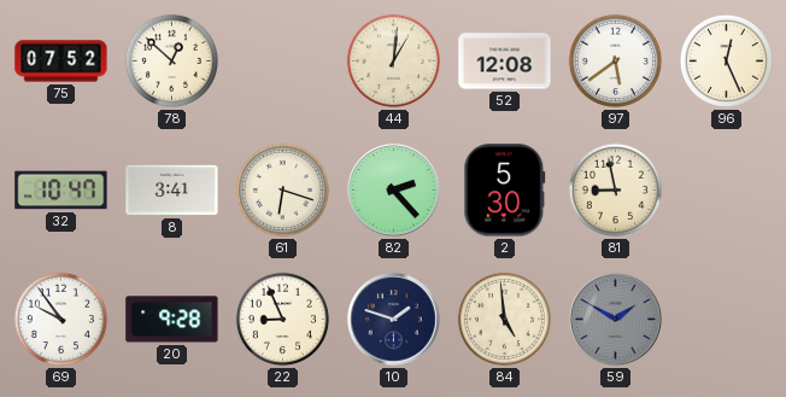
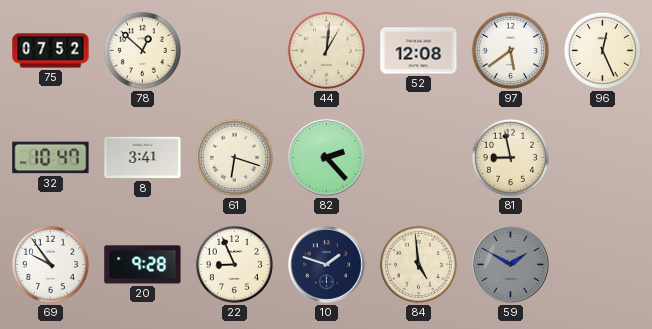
2: 5:30 -> none (505, 191)
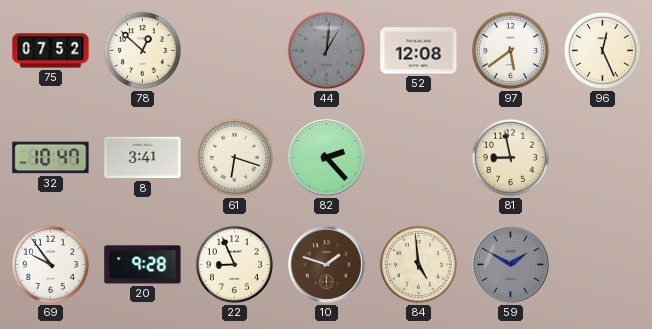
44 dial: cream -> grey (326, 50)
10 dial: navy -> brown (327, 265)
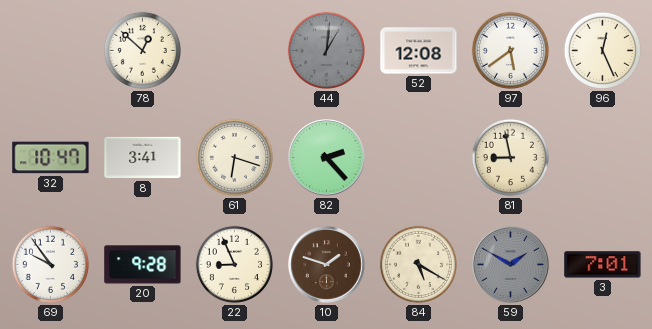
75: 07:52 -> none (51, 51)
84: 4:59 -> 5:20 (418, 264)
3: none -> 7:01 (603, 265)
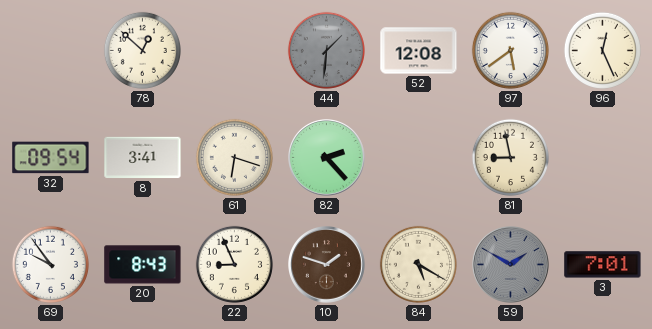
44: 1:01 -> 1:31 (326, 50)
32: 10:47 -> 09:54 (51, 158)
20: 9:28 -> 8:43 (143, 265)
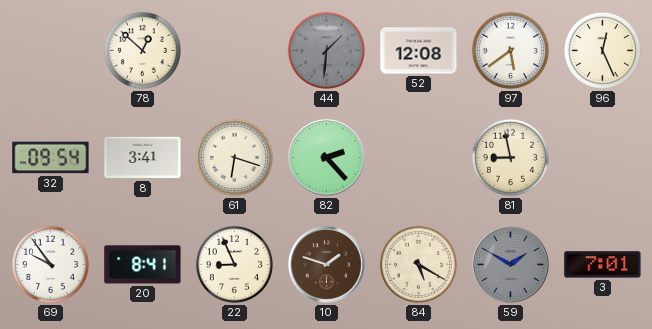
20: 8:43 -> 8:41 (143, 265)
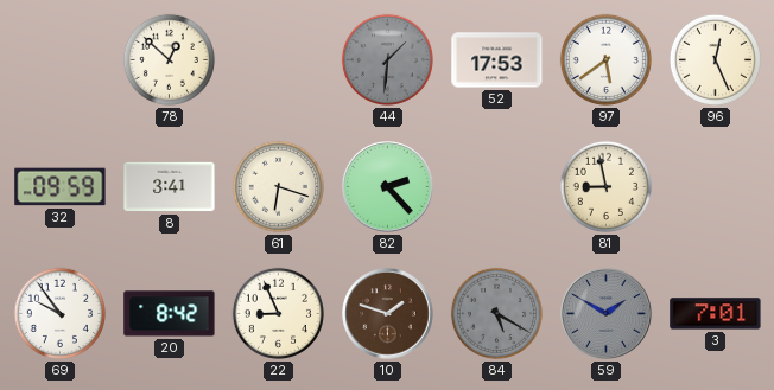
52: 12:08 -> 17:53 (497, 60)
32: 09:54 -> 09:59 (61, 187)
20: 8:41 -> 8:42 (170, 314)
84 dial: cream -> grey (496, 313)
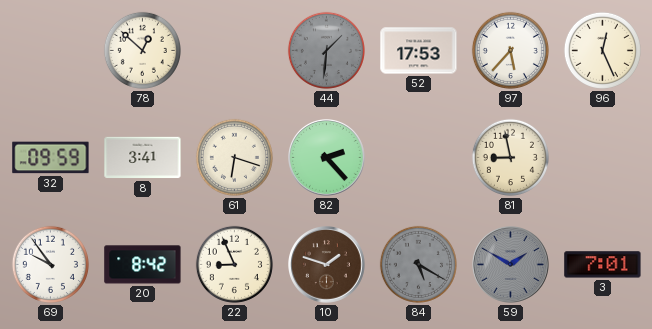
97: 5:39 -> 5:37 (510, 50)
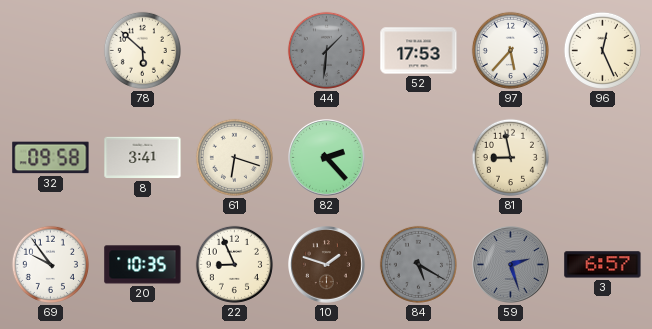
78: 12:52 -> 5:52 (142, 50)
32: 09:59 -> 09:58 (51, 158)
20: 8:42 -> 10:35 (143, 265)
59: 1:50 -> 2:27 (511, 265)
3: 7:01 -> 6:57 (603, 265)
